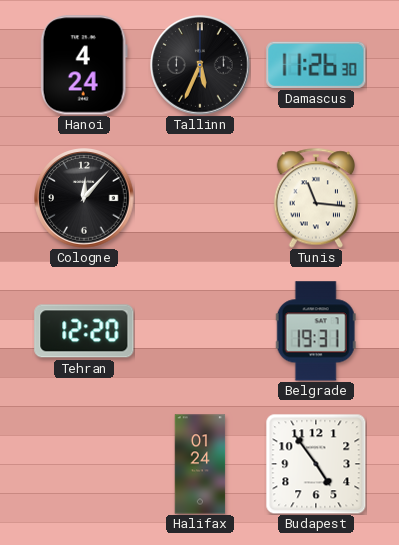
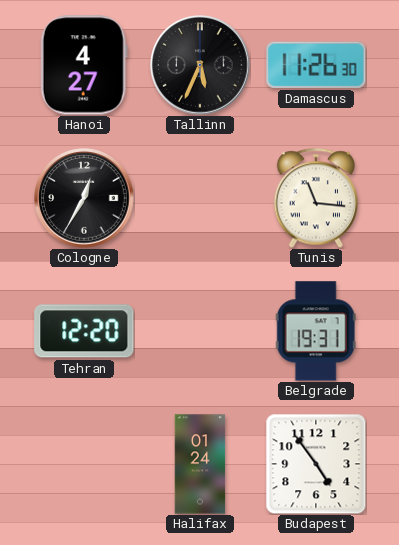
Hanoi: 4:24 -> 4:27 (84, 65)
Cologne: 12:07 -> 12:35 (84, 198)
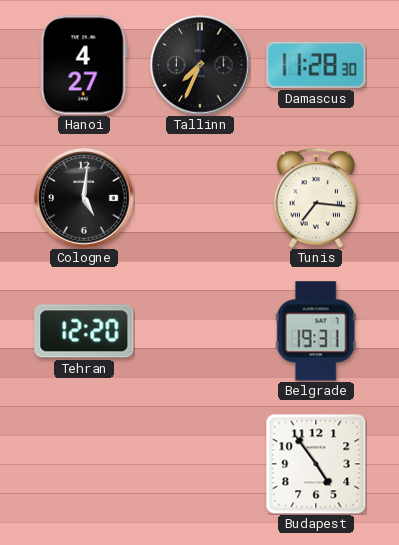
Tallinn: 5:34 -> 7:34 (200, 65)
Damascus: 11:26 -> 11:28 (316, 65)
Cologne: 12:35 -> 5:01 (84, 198)
Tunis: 11:16 -> 7:16 (316, 198)
Halifax: 01:24 -> none (200, 464)
